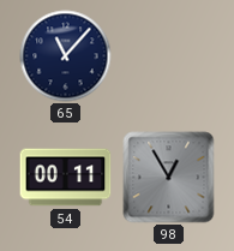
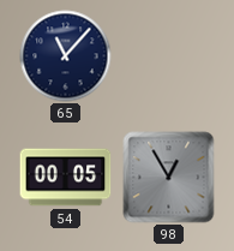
54: 00:11 -> 00:05 (66, 178)
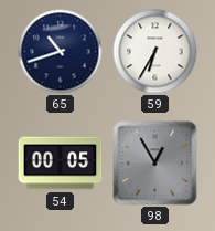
65: 11:07 -> 10:42 (61, 52)
59: none -> 6:35 (155, 52)
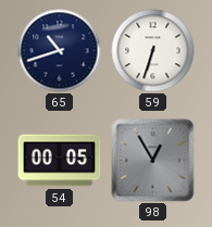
59: 6:35 -> 6:33 (153, 51)
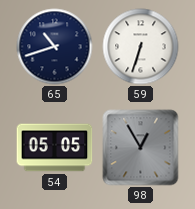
54: 00:05 -> 05:05 (55, 148)
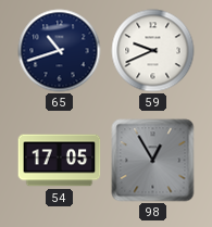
59: 6:33 -> 9:41 (153, 51)
54: 05:05 -> 17:05 (60, 161)
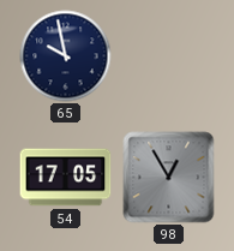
65: 10:42 -> 9:58 (66, 56)
59: 9:41 -> none (153, 51)
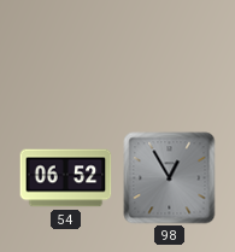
65: 9:58 -> none (66, 56)
54: 17:05 -> 06:52 (66, 178)
